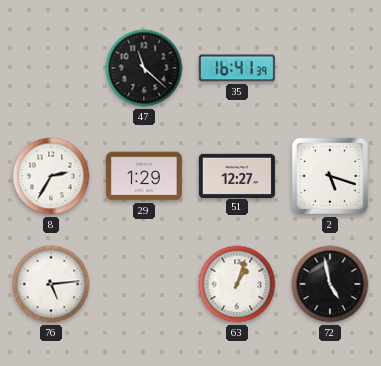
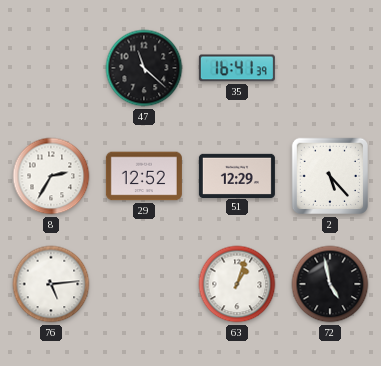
29: 1:29 -> 12:52 (144, 176)
51: 12:27 -> 12:29 (237, 175)
2: 5:18 -> 5:23 (330, 176)
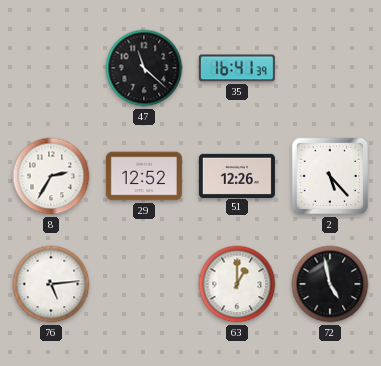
51: 12:29 -> 12:26 (237, 175)
63: 1:03 -> 1:00 (237, 284)
